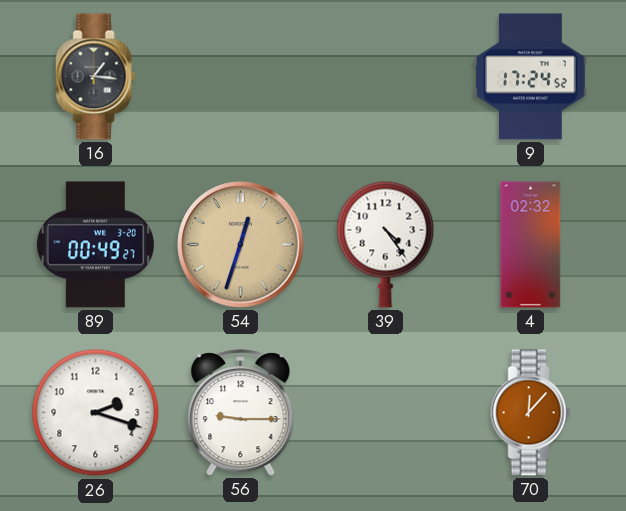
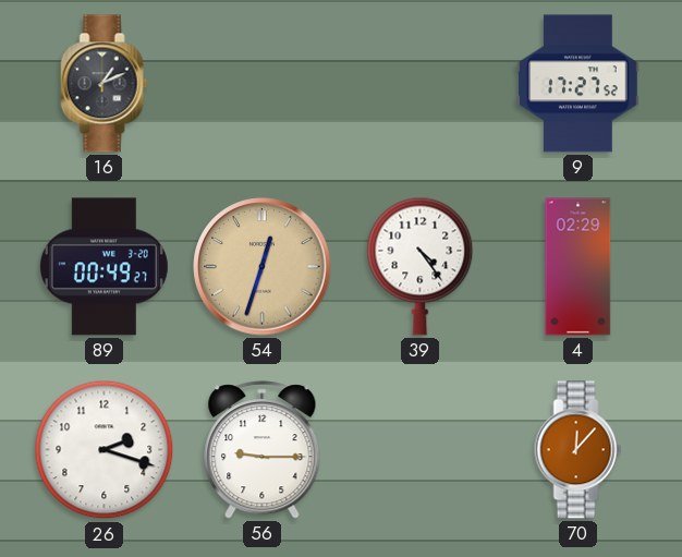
16: 1:16 -> 1:11 (105, 84)
9: 17:24 -> 17:27 (579, 84)
4: 02:32 -> 02:29 (579, 267)
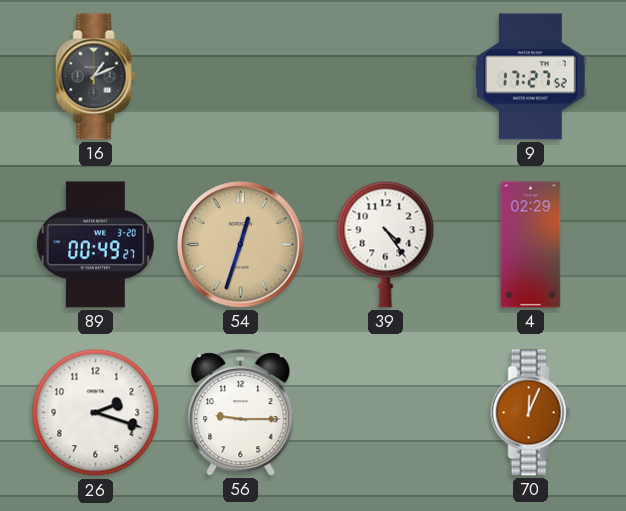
70: 12:07 -> 12:04 (531, 413)
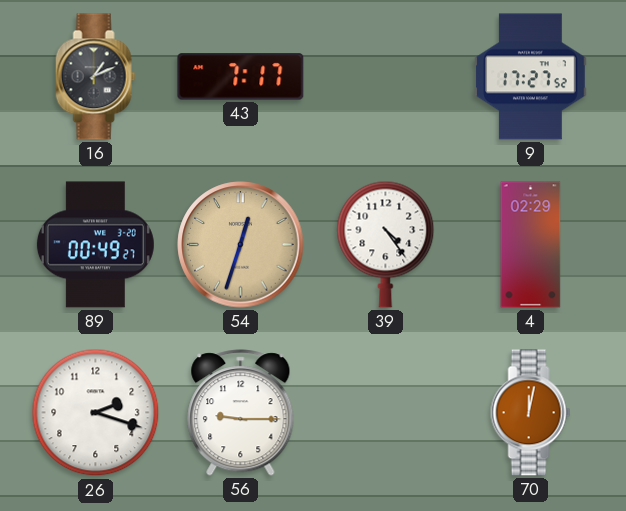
43: none -> 7:17 (241, 77)
70: 12:04 -> 12:02 (531, 413)
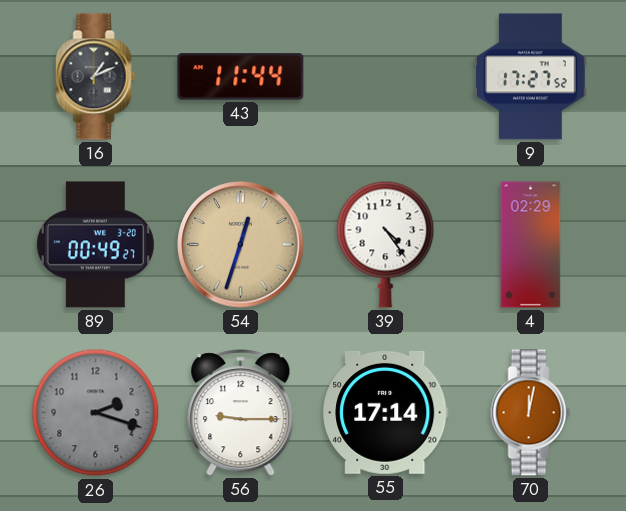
43: 7:17 -> 11:44 (241, 77)
26 dial: white -> grey (96, 413)
55: none -> 17:14 (386, 412)
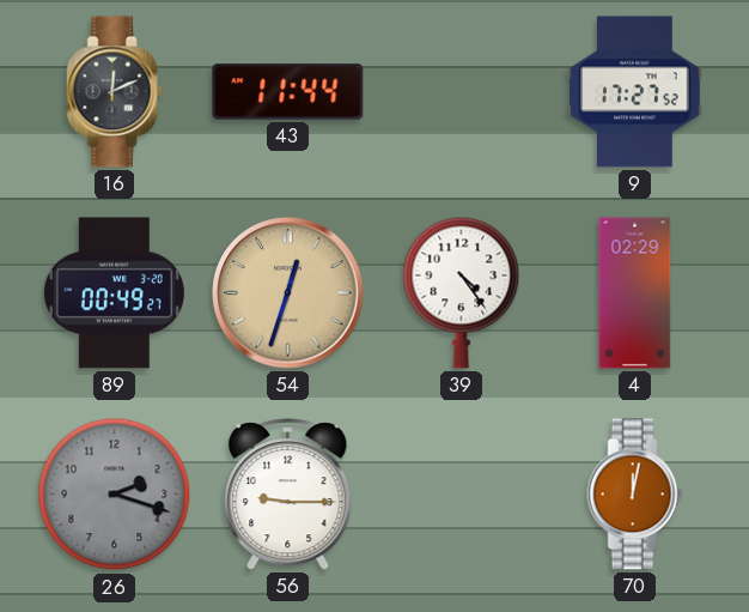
16: 1:11 -> 12:11 (115, 92)
55: 17:14 -> none (386, 412)
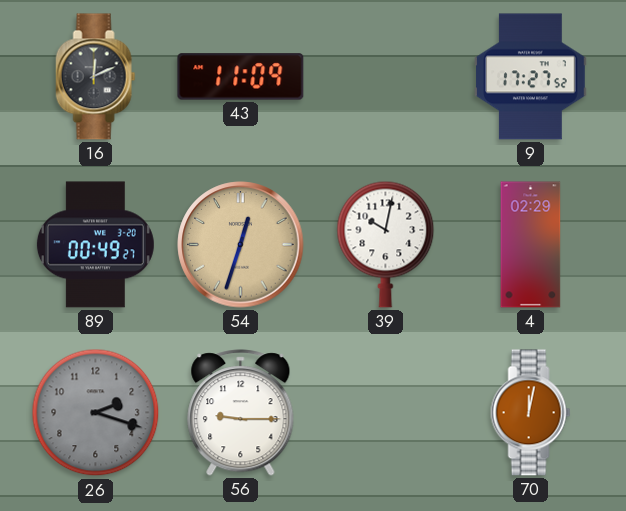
43: 11:44 -> 11:09 (241, 77)
39: 4:24 -> 10:02 (386, 244)
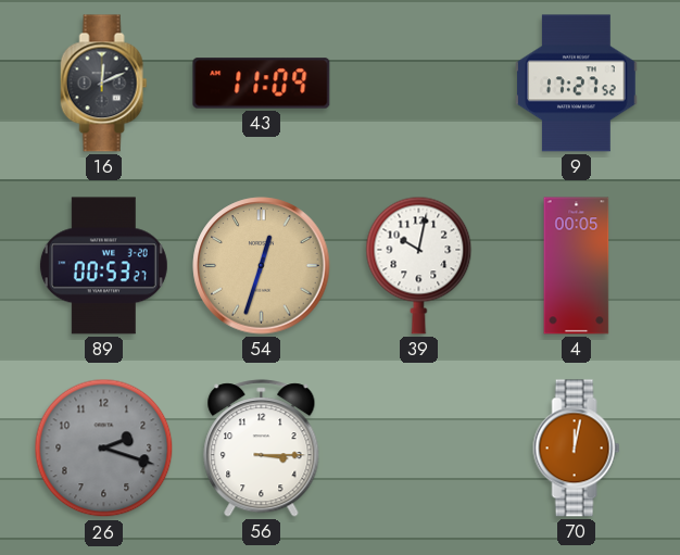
89: 00:49 -> 00:53 (103, 266)
4: 02:29 -> 00:05 (577, 266)
56: 9:15 -> 3:15 (262, 449)
